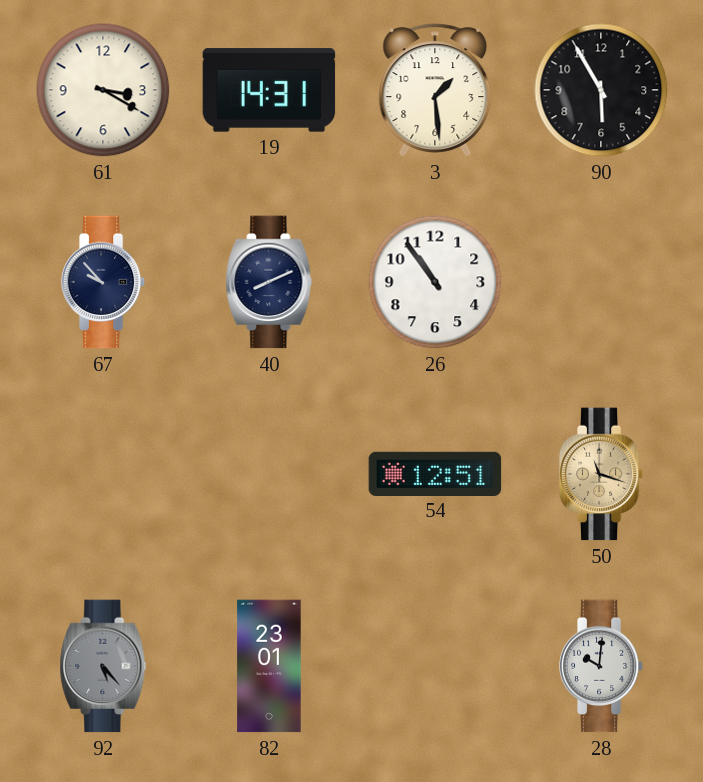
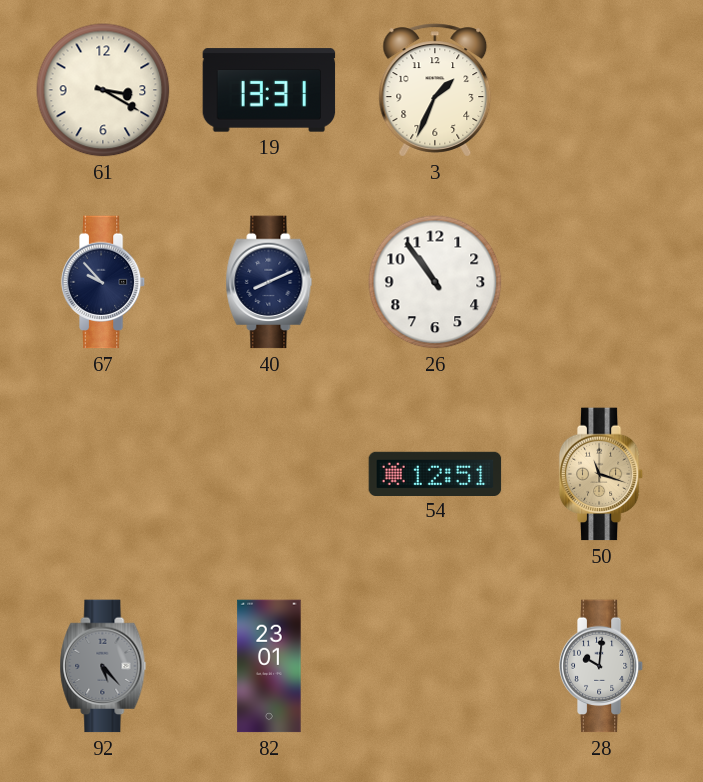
19: 14:31 -> 13:31 (269, 90)
3: 1:29 -> 1:34 (435, 90)
90: 5:55 -> none (601, 90)
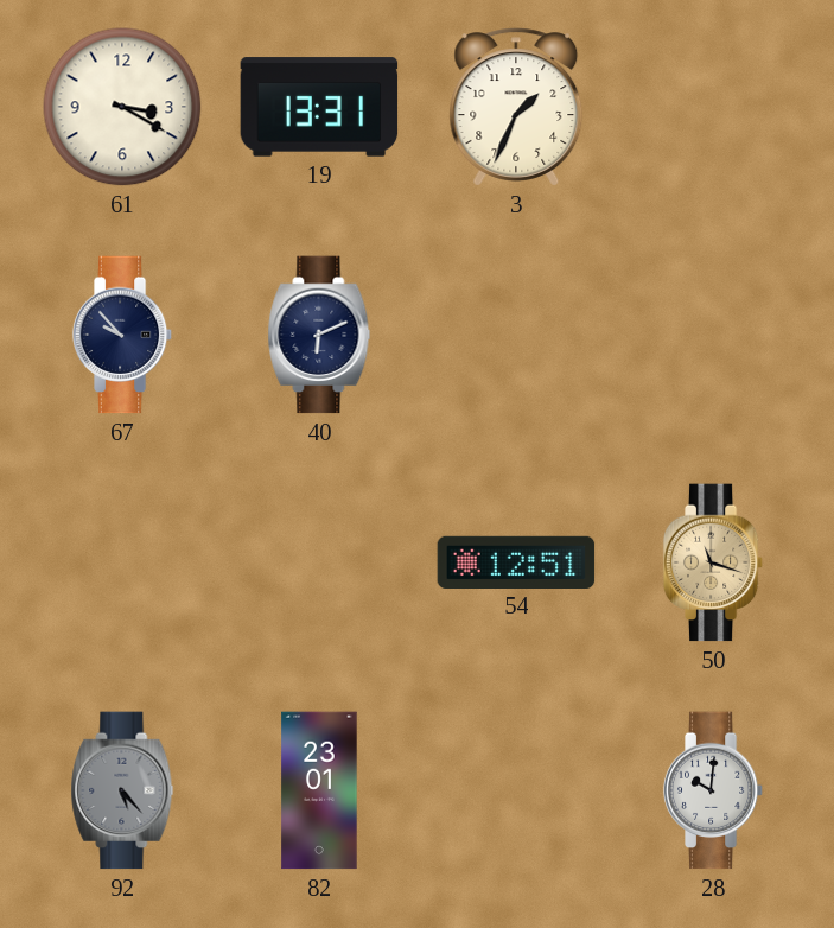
40: 8:11 -> 6:11 (319, 335)
26: 10:54 -> none (435, 282)
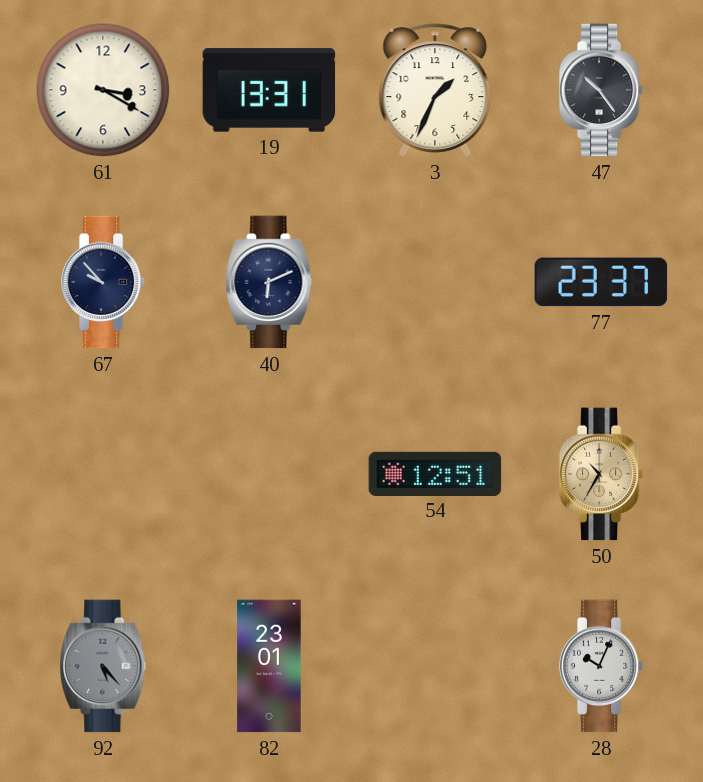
47: none -> 10:24 (601, 90)
77: none -> 23:37 (601, 282)
50: 11:18 -> 10:35 (601, 474)
28: 10:01 -> 10:04 (601, 666)
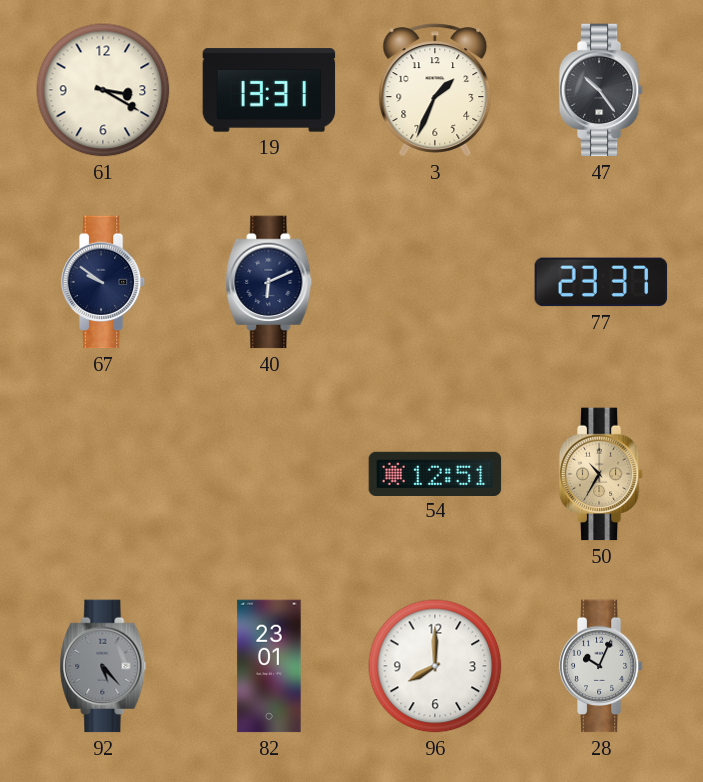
67: 9:53 -> 9:51 (103, 282)
96: none -> 8:00 (435, 666)
